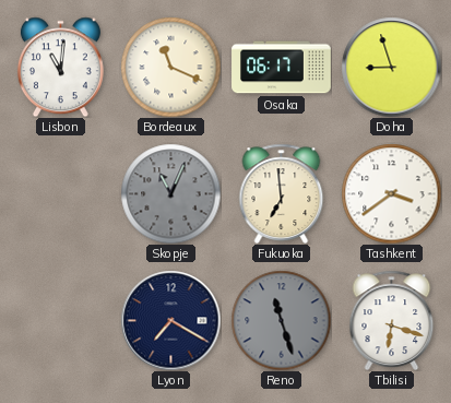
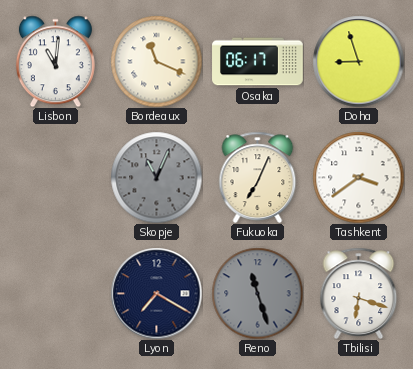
Fukuoka: 6:59 -> 7:04 (258, 177)
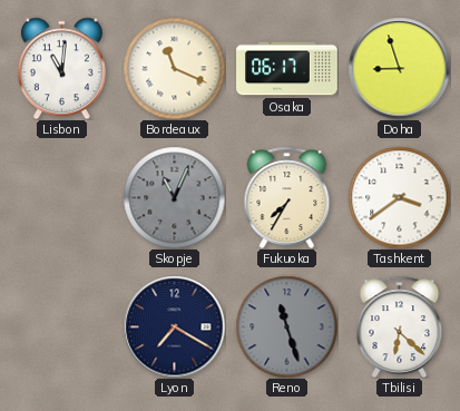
Fukuoka: 7:04 -> 7:35 (287, 197)
Tbilisi: 6:18 -> 6:22 (400, 326)
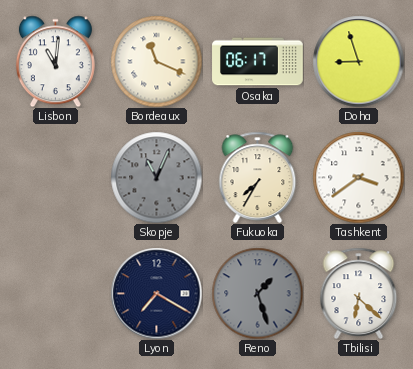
Reno: 11:27 -> 1:27 (257, 293)
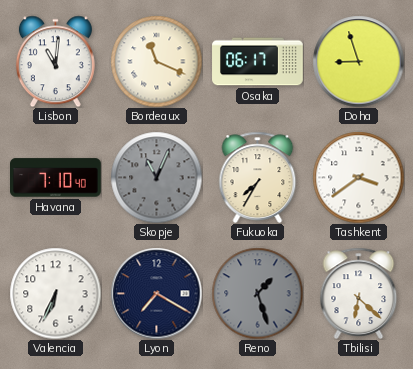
Havana: none -> 7:10 (56, 178)
Valencia: none -> 6:34 (55, 293)
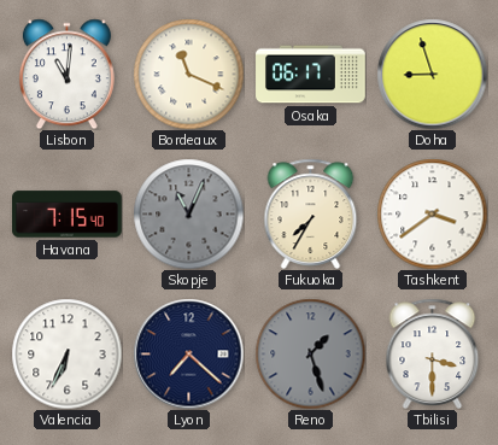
Havana: 7:10 -> 7:15 (68, 215)
Lyon: 7:20 -> 7:22 (188, 353)
Tbilisi: 6:22 -> 3:30 (433, 353)
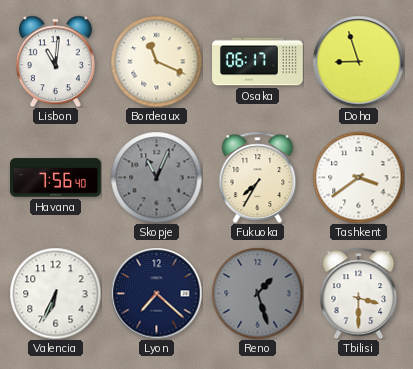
Havana: 7:15 -> 7:56 (56, 178)
